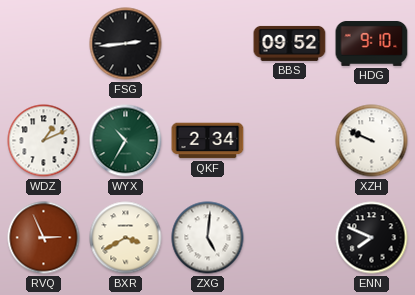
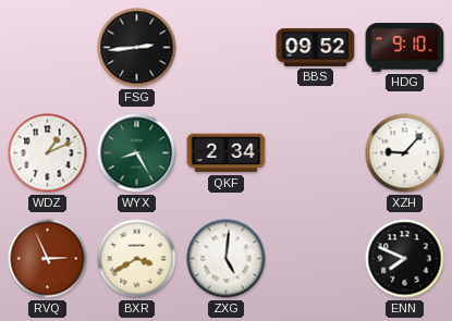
WYX: 10:35 -> 8:25 (137, 153)
XZH: 9:49 -> 9:07 (405, 153)
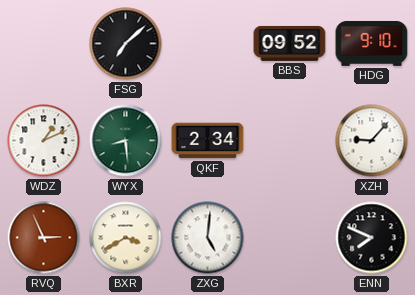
FSG: 2:44 -> 7:08 (126, 44)
WYX: 8:25 -> 8:29 (126, 141)
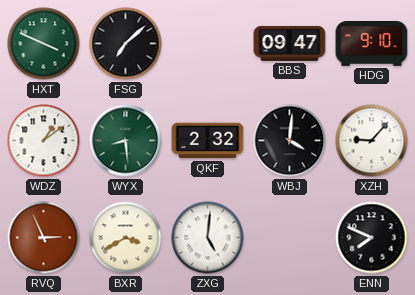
HXT: none -> 3:49 (44, 44)
BBS: 09:52 -> 09:47 (290, 43)
WDZ: 1:11 -> 1:09 (44, 141)
QKF: 2:34 -> 2:32 (208, 141)
WBJ: none -> 4:01 (290, 141)
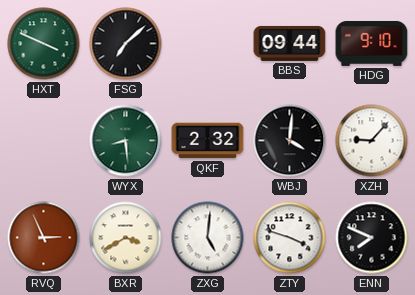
BBS: 09:47 -> 09:44 (290, 43)
WDZ: 1:09 -> none (44, 141)
ZTY: none -> 3:48 (290, 238)
